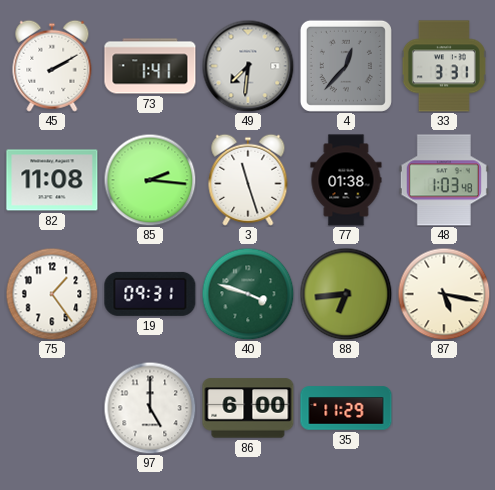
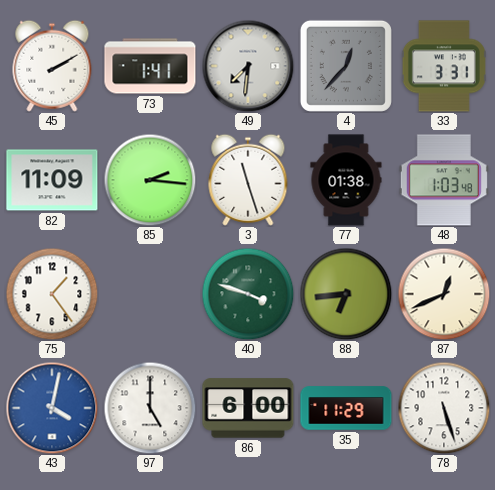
82: 11:08 -> 11:09 (52, 180)
19: 09:31 -> none (150, 294)
87: 5:17 -> 12:41 (444, 294)
43: none -> 4:02 (52, 408)
78: none -> 5:27 (444, 408)
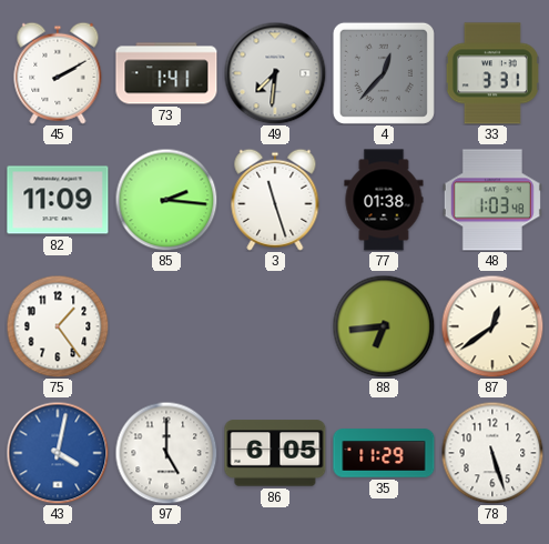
40: 3:48 -> none (248, 294)
87: 12:41 -> 12:39 (492, 326)
86: 6:00 -> 6:05 (275, 453)
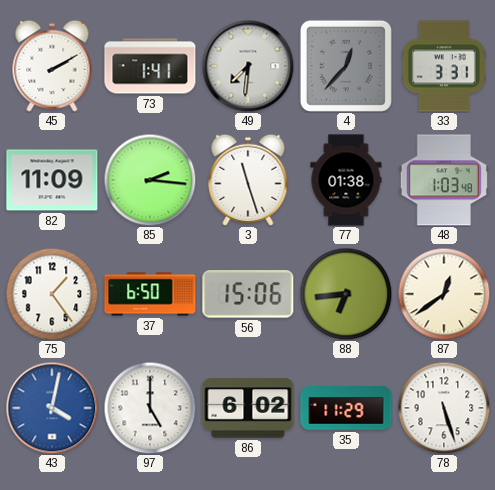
37: none -> 6:50 (150, 294)
56: none -> 15:06 (248, 294)
86: 6:05 -> 6:02 (248, 408)
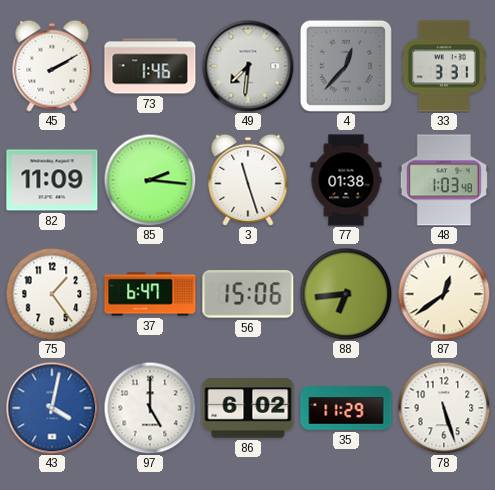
73: 1:41 -> 1:46 (150, 66)
37: 6:50 -> 6:47 (150, 294)
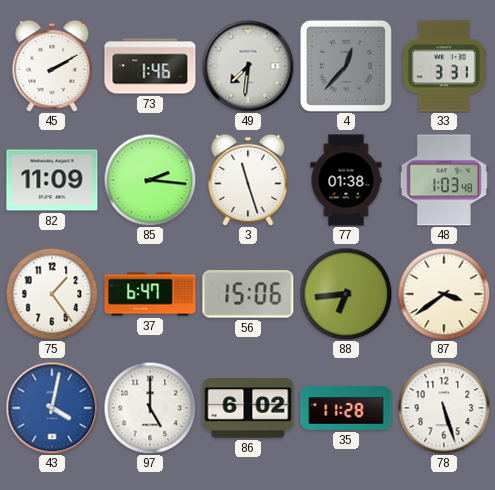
87: 12:39 -> 3:39 (444, 294)
35: 11:29 -> 11:28 (346, 408)
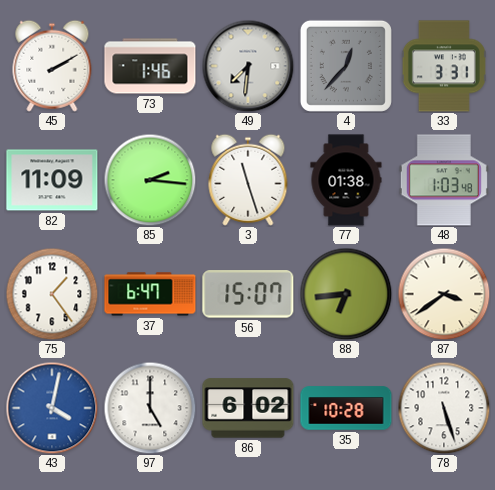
56: 15:06 -> 15:07 (248, 294)
35: 11:28 -> 10:28 (346, 408)
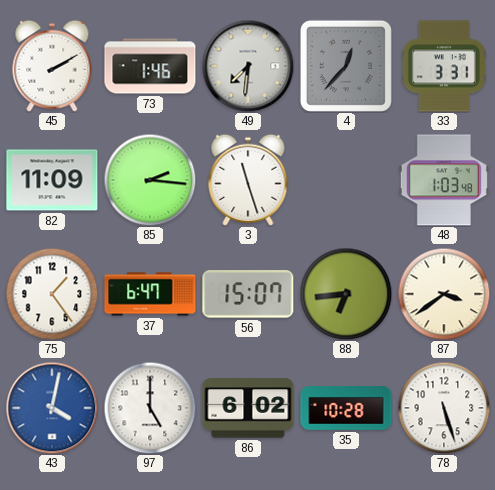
77: 01:38 -> none (346, 180)
